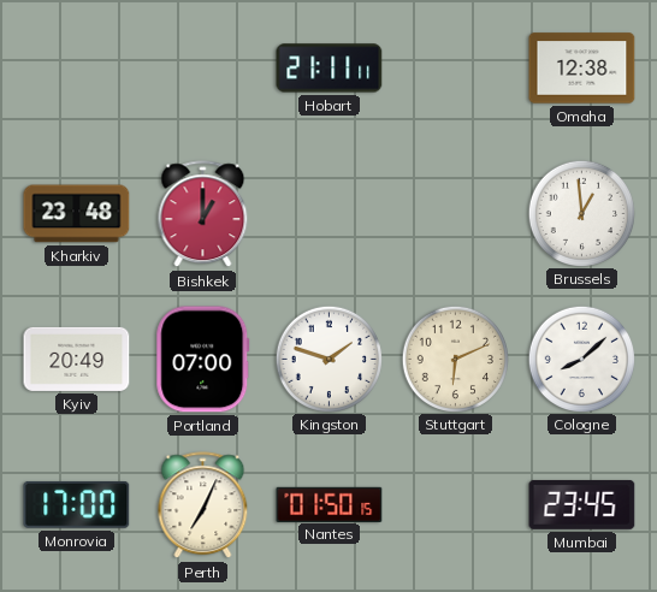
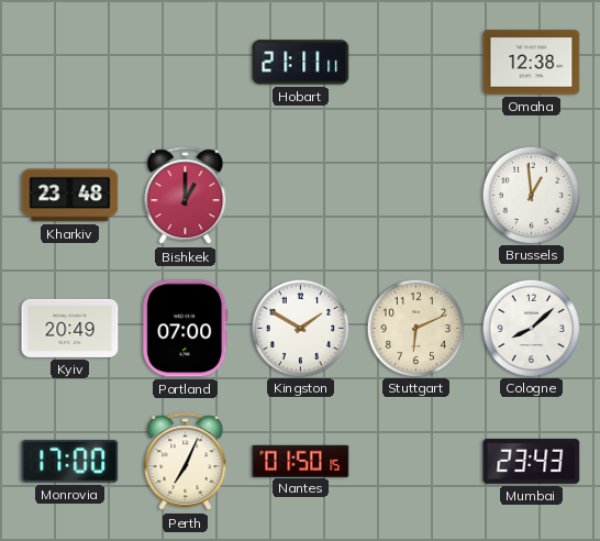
Kingston: 1:48 -> 1:50 (300, 328)
Mumbai: 23:45 -> 23:43 (532, 461)
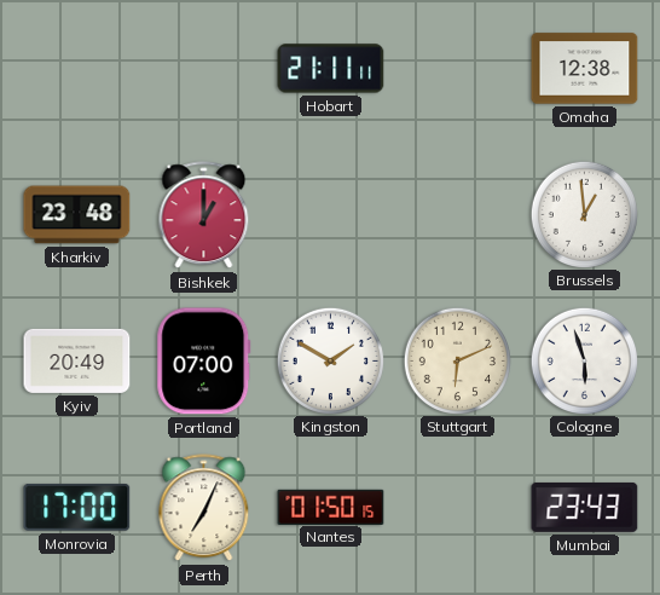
Cologne: 8:08 -> 5:57 (584, 360)
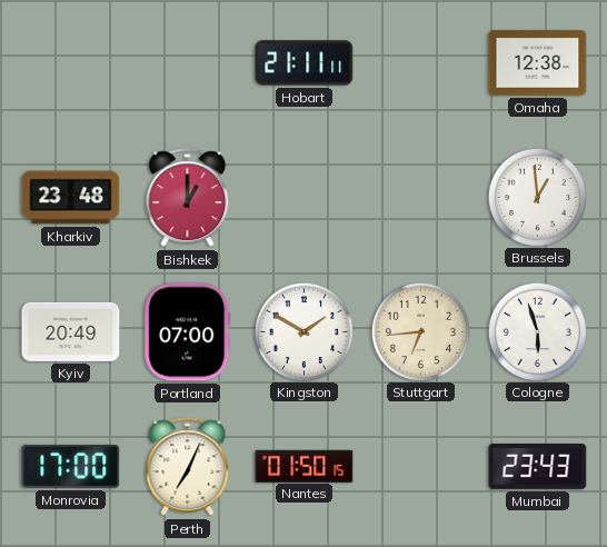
Stuttgart: 6:11 -> 6:44 (420, 331)
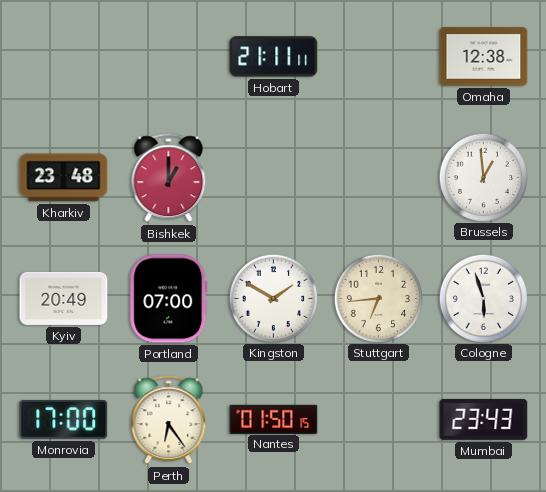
Perth: 7:04 -> 6:24 (169, 420)
